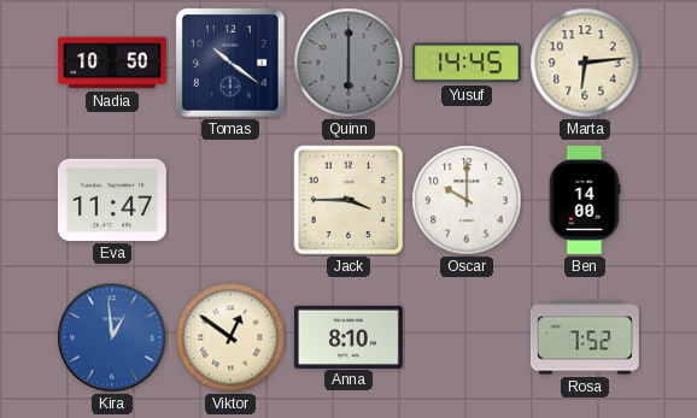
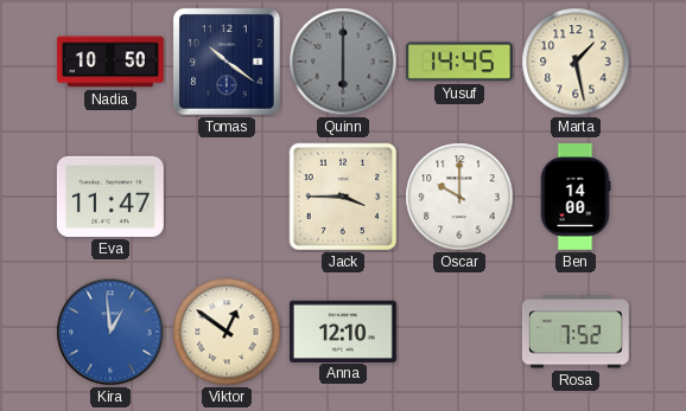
Marta: 6:14 -> 1:28 (576, 62)
Anna: 8:10 -> 12:10 (343, 330)
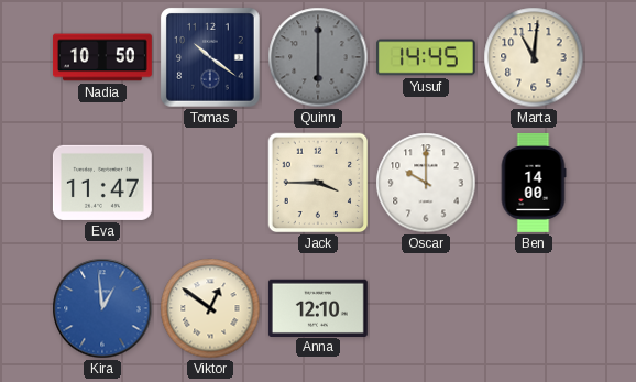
Marta: 1:28 -> 11:01 (534, 57)
Rosa: 7:52 -> none (576, 332)
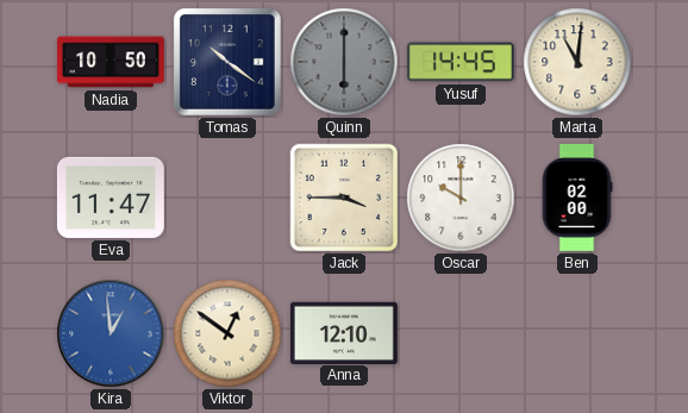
Ben: 14:00 -> 02:00 (577, 198)
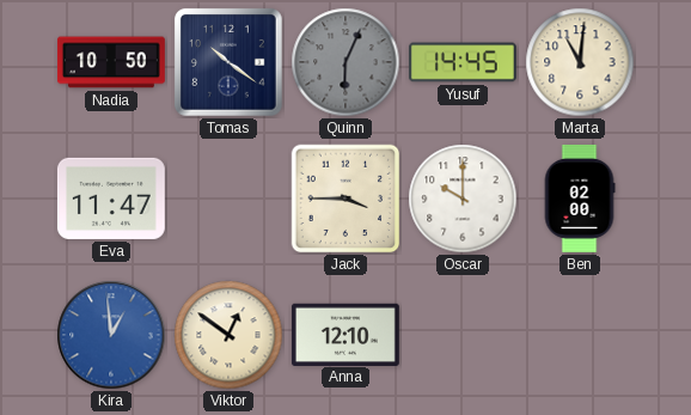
Quinn: 6:00 -> 6:04 (345, 62)
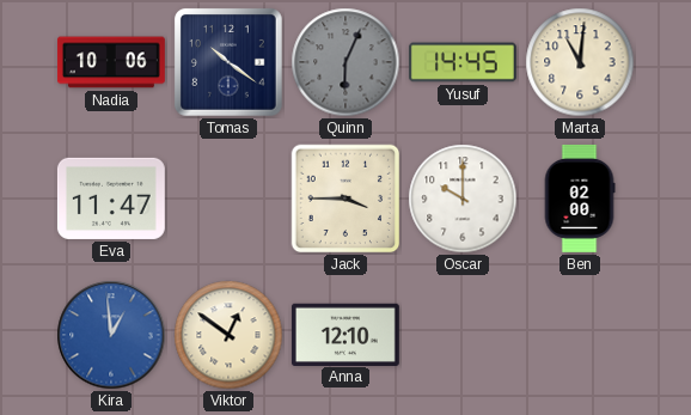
Nadia: 10:50 -> 10:06 (111, 62)
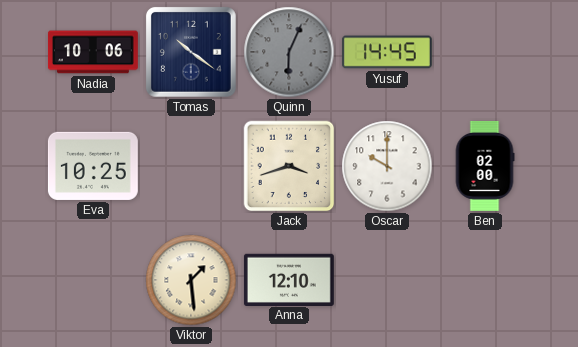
Marta: 11:01 -> none (580, 62)
Eva: 11:47 -> 10:25 (93, 166)
Jack: 3:45 -> 3:42 (289, 166)
Kira: 12:59 -> none (111, 335)
Viktor: 12:51 -> 1:29 (191, 280)
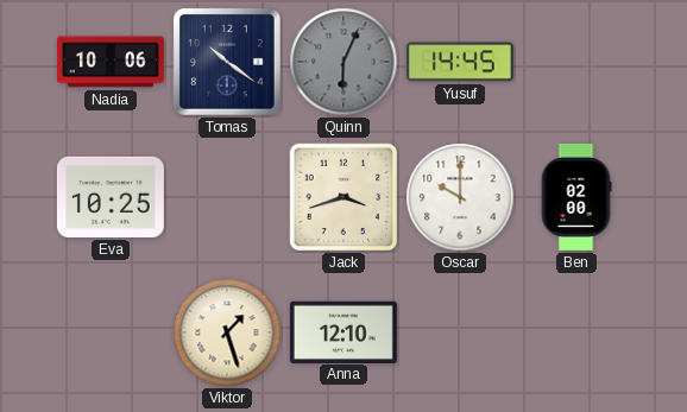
Viktor: 1:29 -> 1:27 (227, 332)
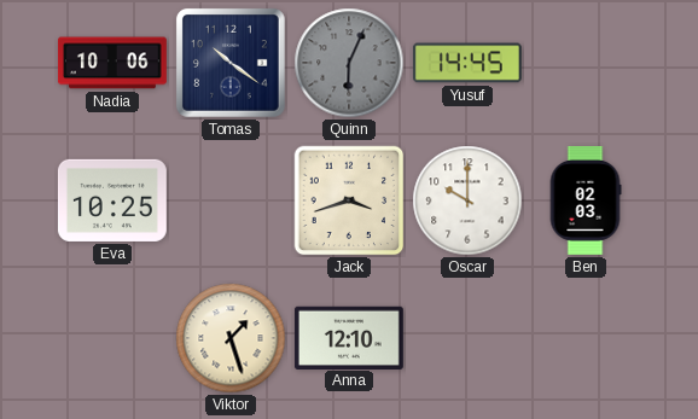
Ben: 02:00 -> 02:03 (586, 200)
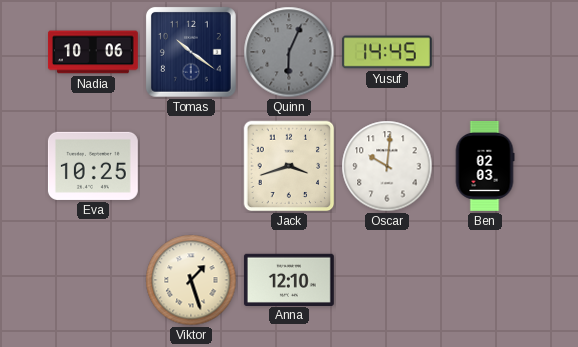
Oscar: 10:00 -> 10:01 (387, 166)
